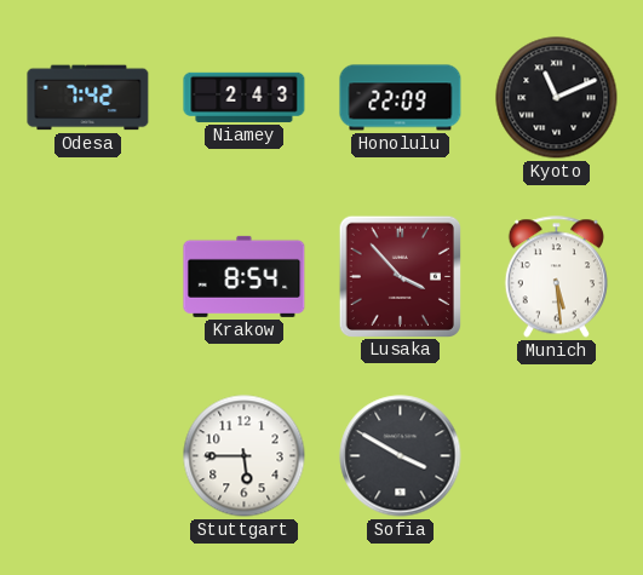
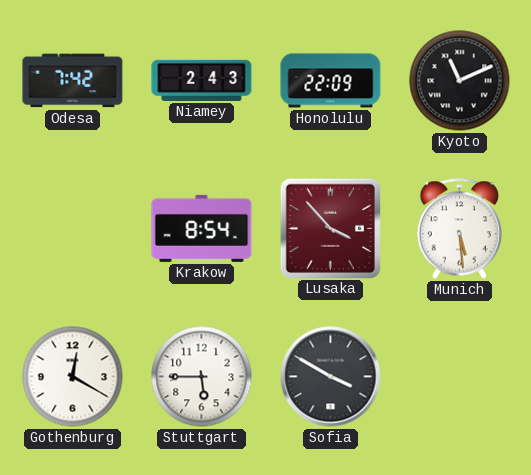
Gothenburg: none -> 12:20 (73, 377)
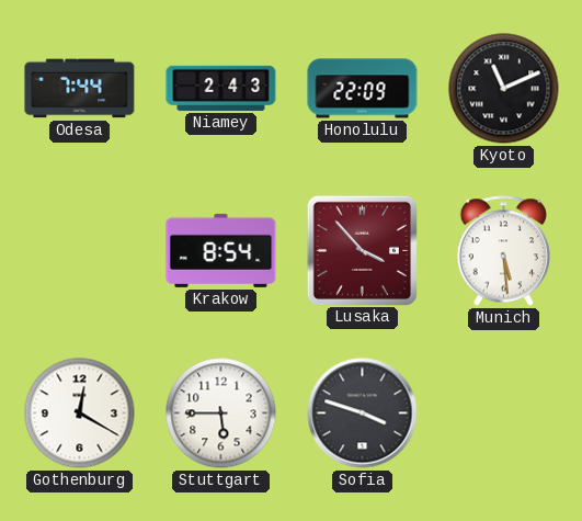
Odesa: 7:42 -> 7:44 (80, 89)
Sofia: 3:50 -> 3:48 (363, 414)
